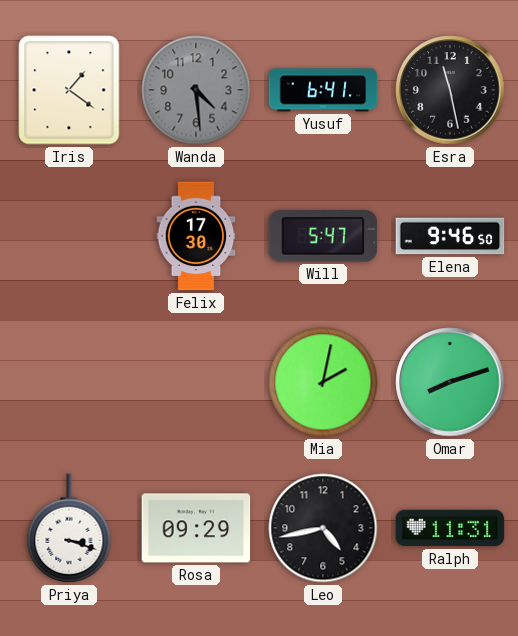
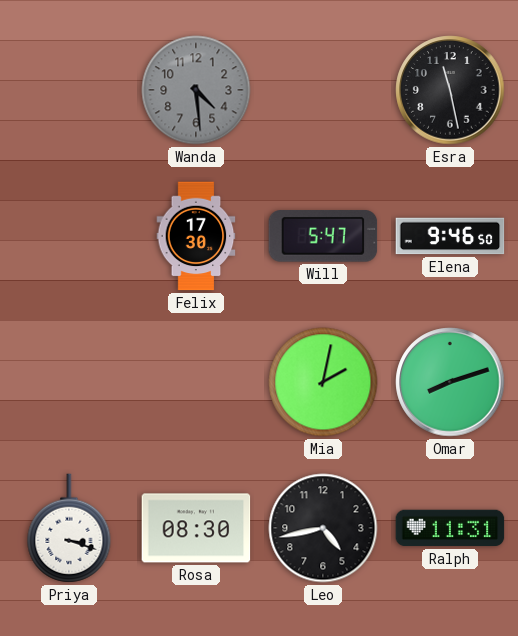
Iris: 1:21 -> none (69, 90)
Yusuf: 6:41 -> none (323, 90)
Rosa: 09:29 -> 08:30 (196, 528)
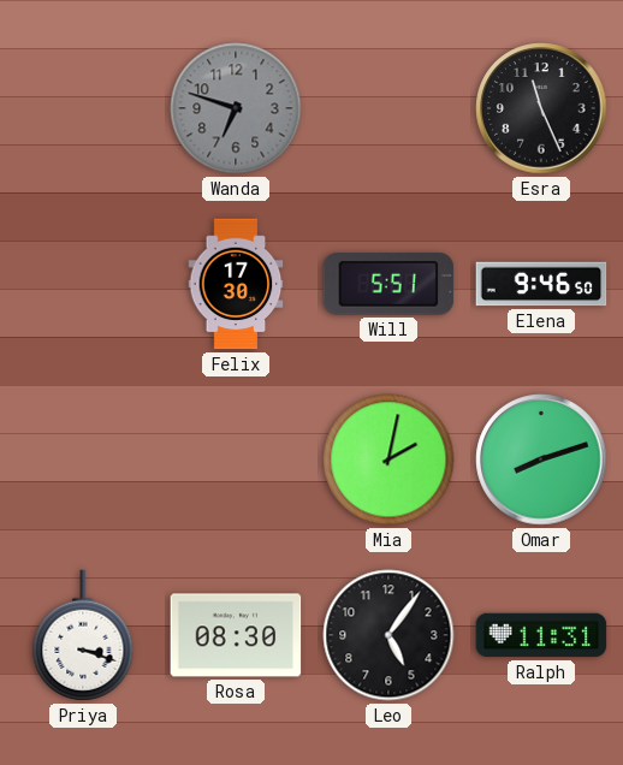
Wanda: 4:29 -> 6:48 (236, 108)
Esra: 11:28 -> 11:26 (541, 108)
Will: 5:47 -> 5:51 (388, 284)
Leo: 4:43 -> 5:06 (388, 635)
